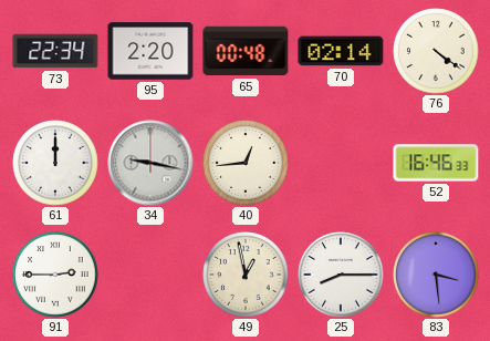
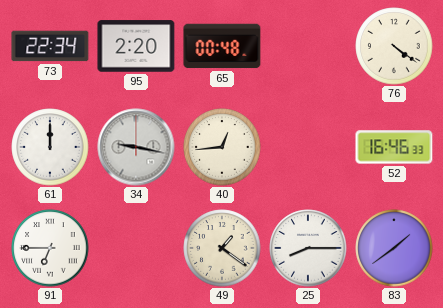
70: 02:14 -> none (341, 51)
91: 2:45 -> 6:45 (50, 248)
49: 12:58 -> 1:21 (222, 248)
83: 3:29 -> 1:39 (394, 248)
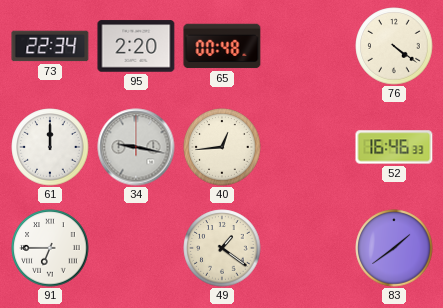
25: 8:15 -> none (308, 248)
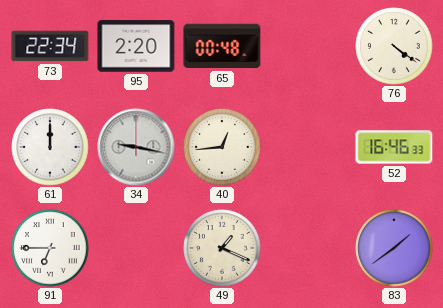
49: 1:21 -> 1:19 (222, 248)
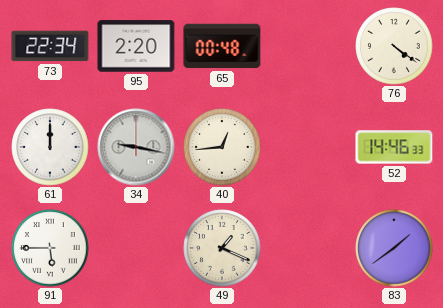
52: 16:46 -> 14:46 (394, 147)
91: 6:45 -> 5:45 (50, 248)
